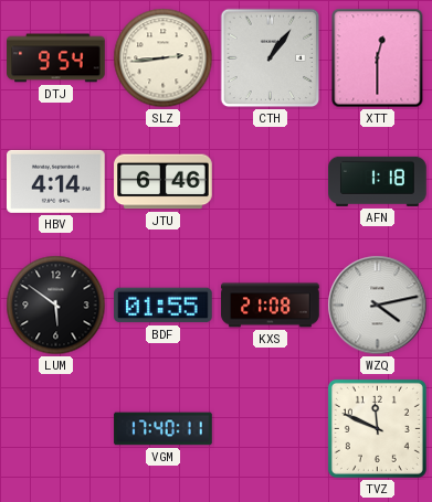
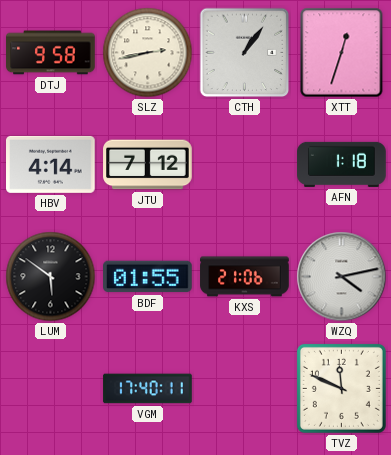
DTJ: 9:54 -> 9:58 (51, 53)
SLZ: 2:44 -> 2:43 (148, 53)
XTT: 12:30 -> 12:33 (342, 53)
JTU: 6:46 -> 7:12 (148, 165)
KXS: 21:08 -> 21:06 (245, 277)
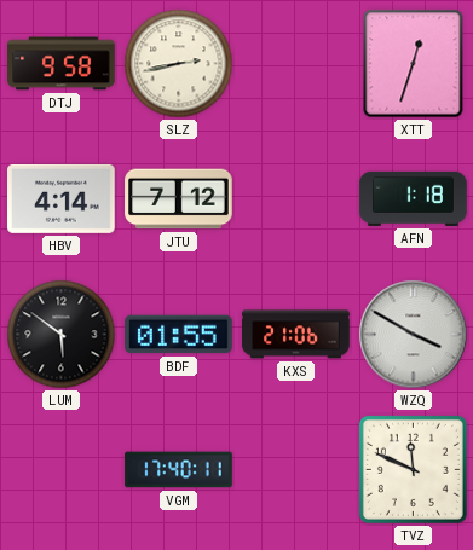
CTH: 1:06 -> none (245, 53)
WZQ: 4:13 -> 3:50 (414, 335)
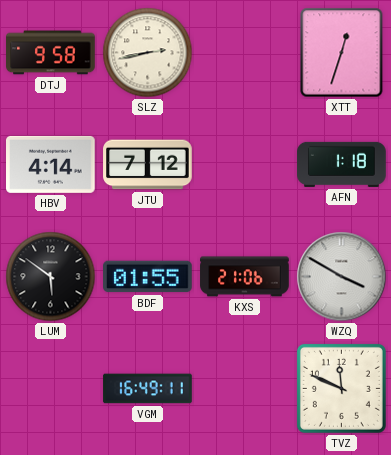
VGM: 17:40 -> 16:49 (148, 389)
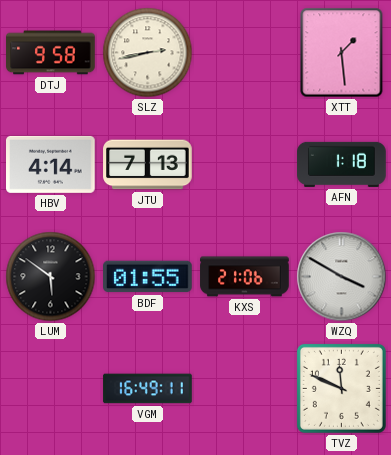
XTT: 12:33 -> 1:29 (342, 53)
JTU: 7:12 -> 7:13 (148, 165)
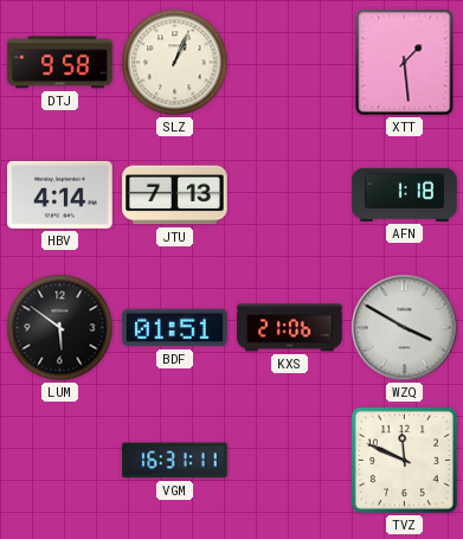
SLZ: 2:43 -> 1:04 (175, 63)
BDF: 01:55 -> 01:51 (175, 328)
VGM: 16:49 -> 16:31 (175, 461)
